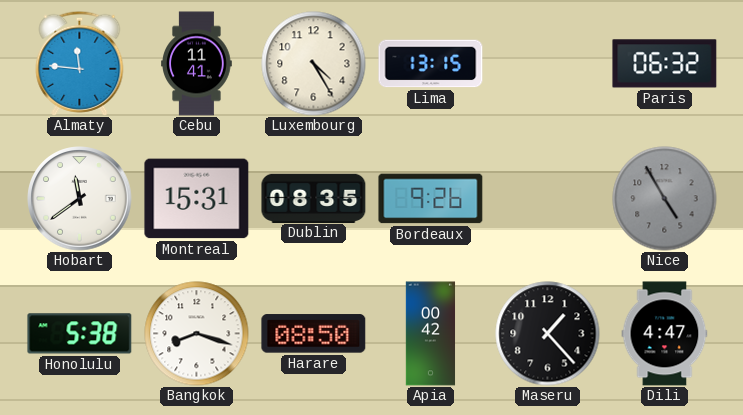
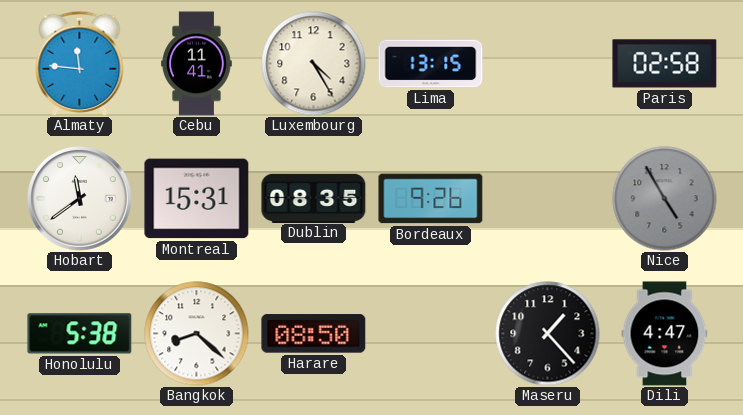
Paris: 06:32 -> 02:58 (665, 64)
Bangkok: 8:18 -> 8:22 (197, 334)
Apia: 00:42 -> none (431, 334)
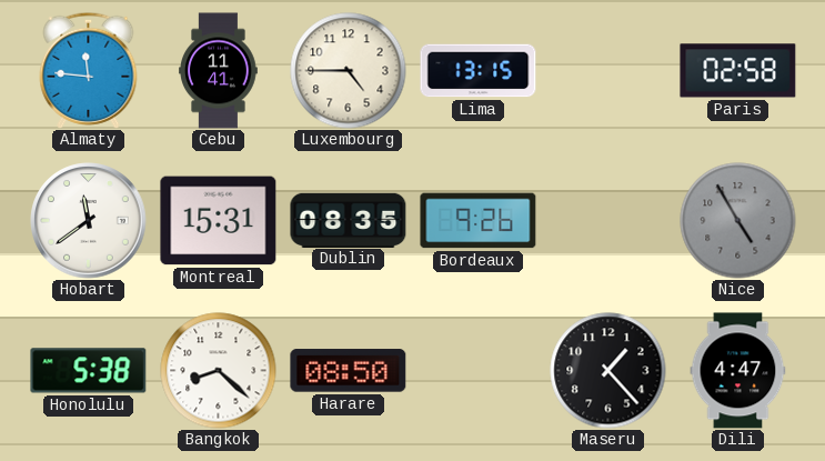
Luxembourg: 4:25 -> 4:45 (349, 71)
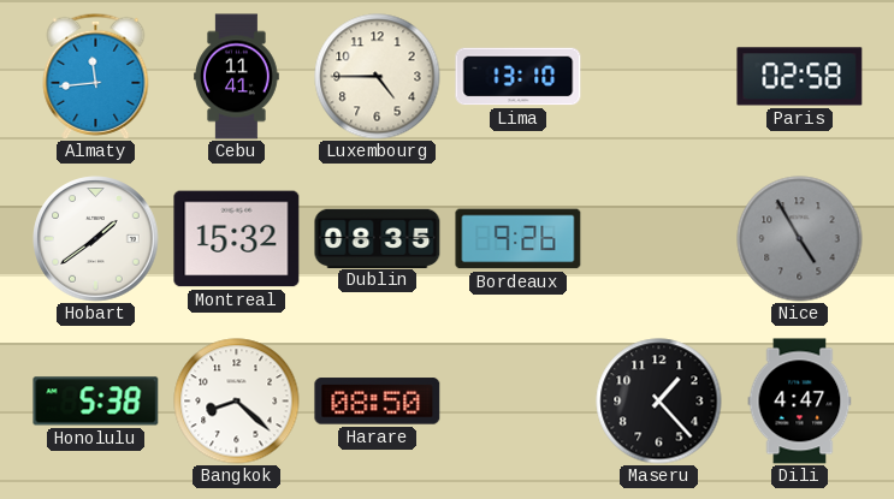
Almaty: 11:46 -> 11:44 (96, 76)
Lima: 13:15 -> 13:10 (519, 77)
Hobart: 11:39 -> 1:39 (96, 239)
Montreal: 15:31 -> 15:32 (237, 239)
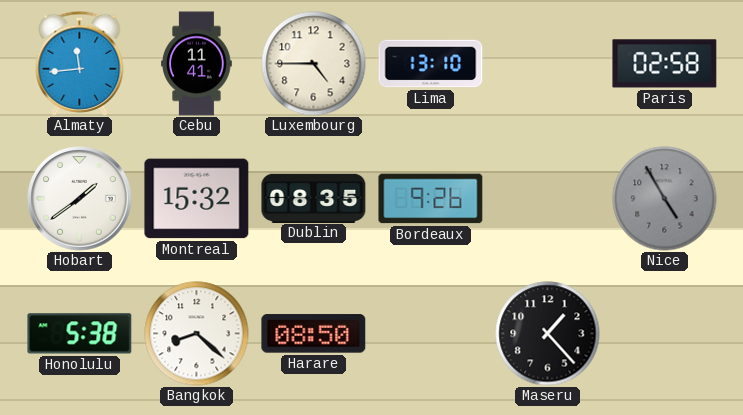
Dili: 4:47 -> none (800, 402)
